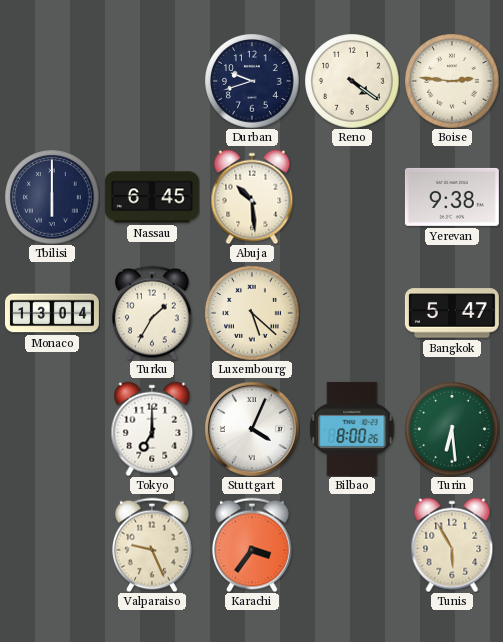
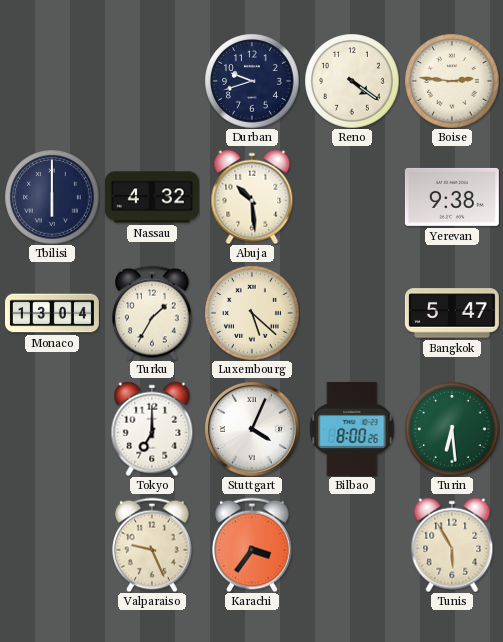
Nassau: 6:45 -> 4:32 (152, 197)
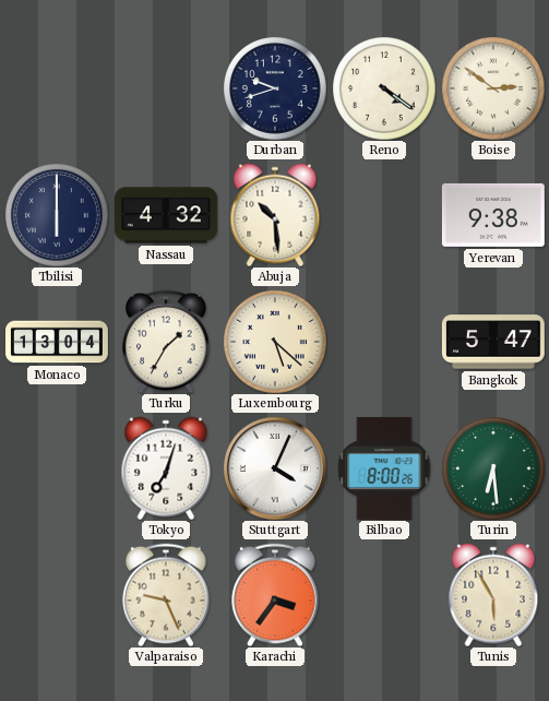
Boise: 2:46 -> 2:51 (493, 88)
Tokyo: 7:00 -> 7:03 (166, 468)
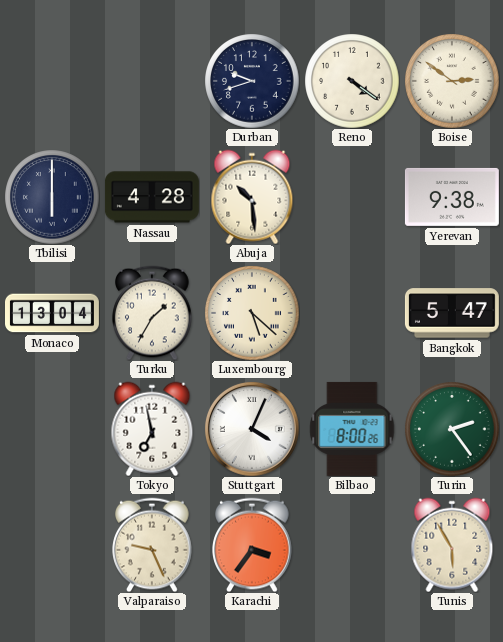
Nassau: 4:32 -> 4:28 (152, 197)
Tokyo: 7:03 -> 6:58 (152, 429)
Turin: 6:29 -> 2:24 (452, 429)
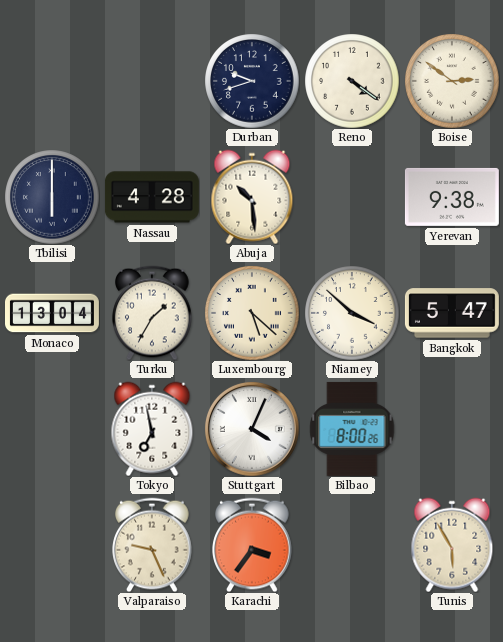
Niamey: none -> 3:52 (352, 313)
Turin: 2:24 -> none (452, 429)
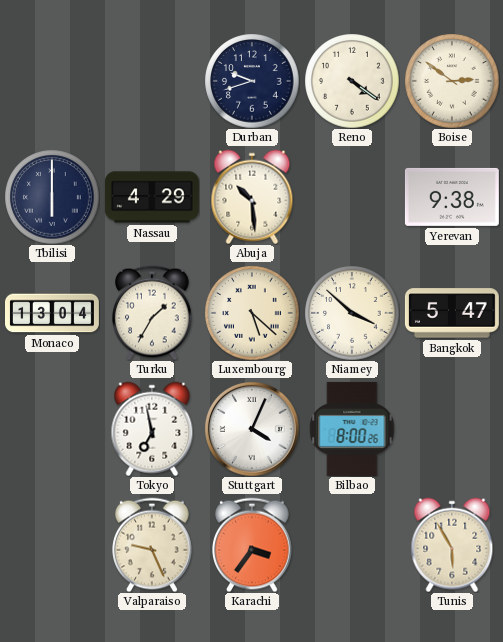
Nassau: 4:28 -> 4:29 (152, 197)
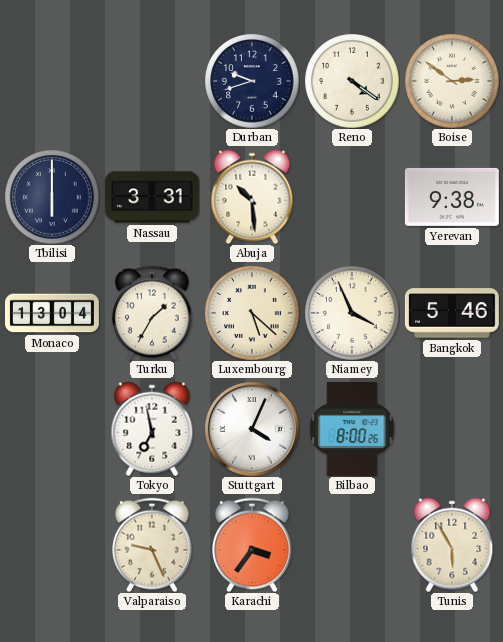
Nassau: 4:29 -> 3:31 (152, 197)
Niamey: 3:52 -> 3:56 (352, 313)
Bangkok: 5:47 -> 5:46 (452, 313)
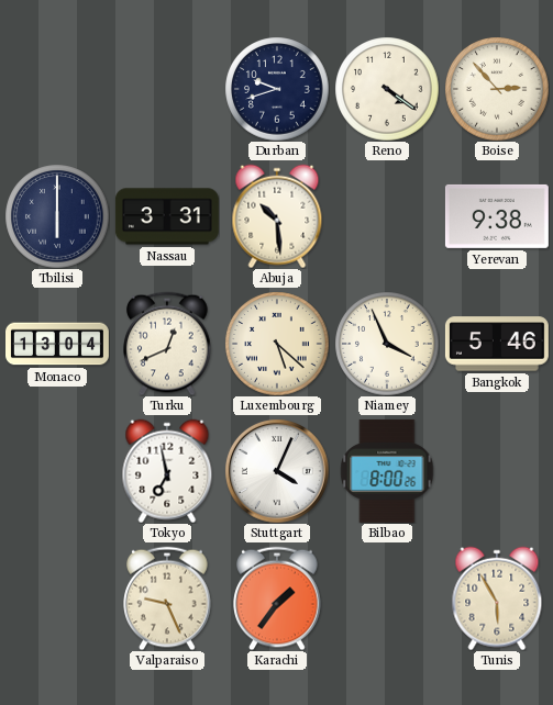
Boise: 2:51 -> 2:53 (497, 89)
Turku: 1:35 -> 12:41 (167, 344)
Karachi: 3:36 -> 1:36 (277, 598)
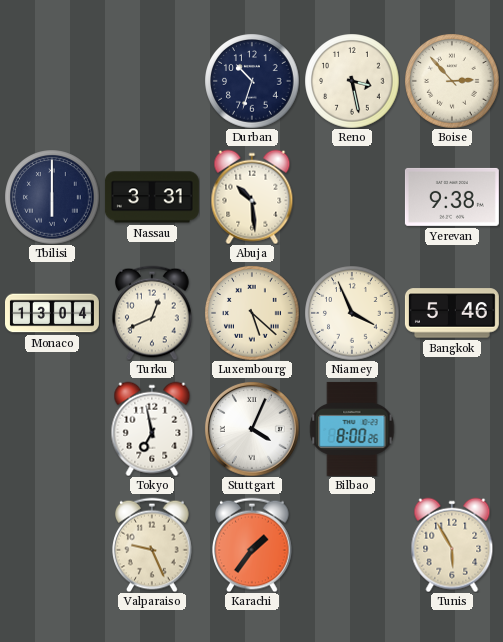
Durban: 9:42 -> 10:33 (252, 81)
Reno: 4:21 -> 3:28 (352, 81)
